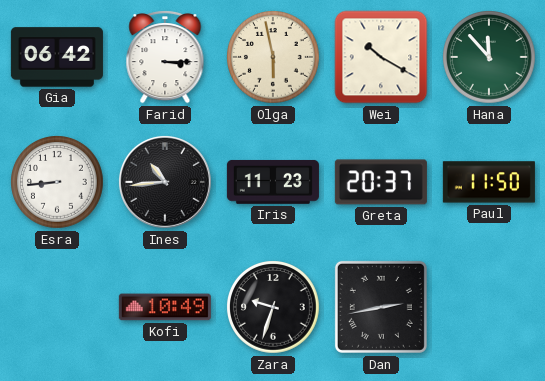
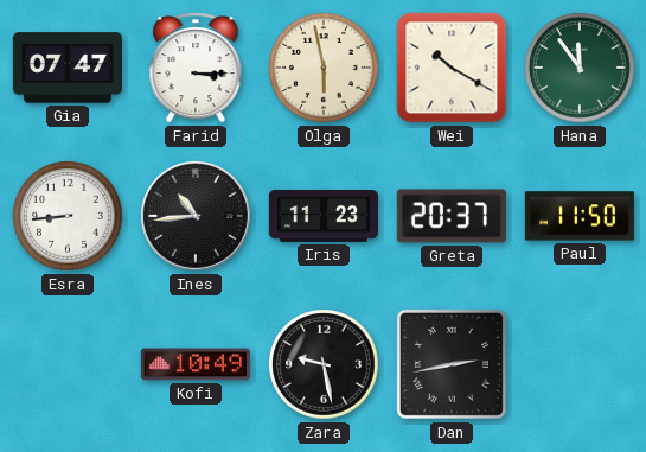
Gia: 06:42 -> 07:47 (68, 68)
Hana: 11:53 -> 11:54 (581, 69)
Zara: 9:33 -> 9:28 (325, 365)
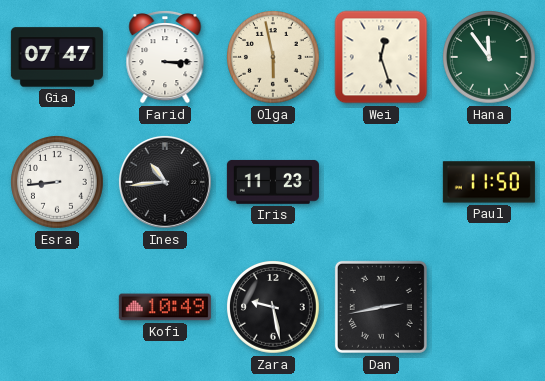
Wei: 10:20 -> 12:27 (381, 57)
Greta: 20:37 -> none (452, 216)
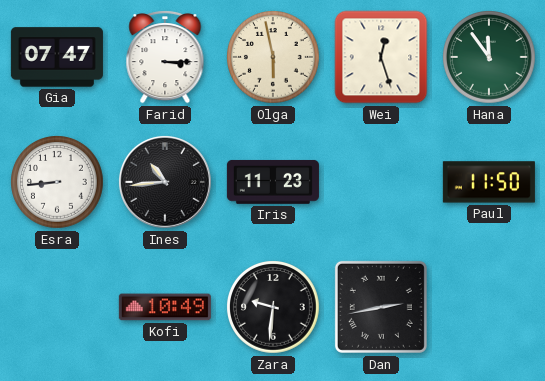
Zara: 9:28 -> 9:31 (274, 308)
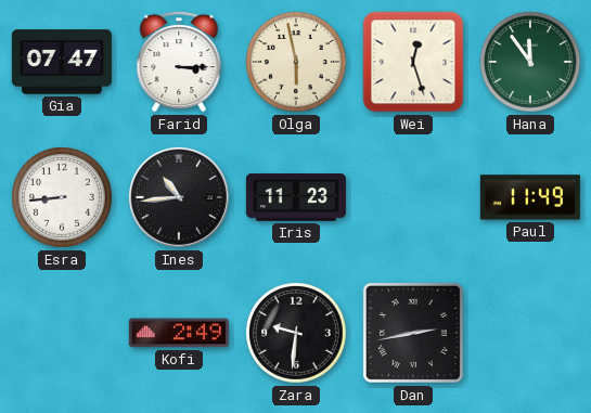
Paul: 11:50 -> 11:49 (530, 197)
Kofi: 10:49 -> 2:49 (179, 333)
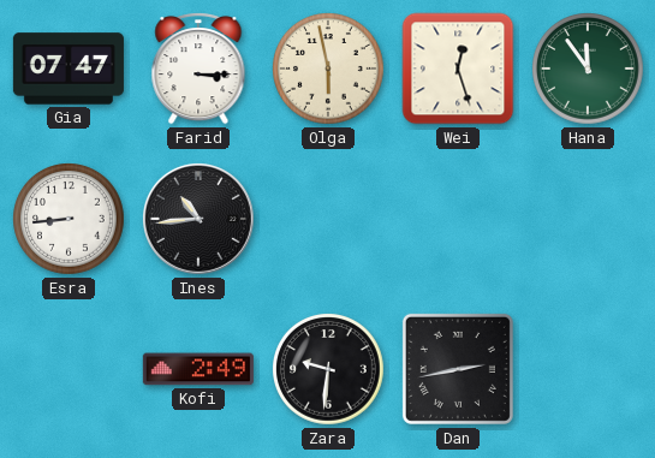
Iris: 11:23 -> none (296, 197)
Paul: 11:49 -> none (530, 197)
